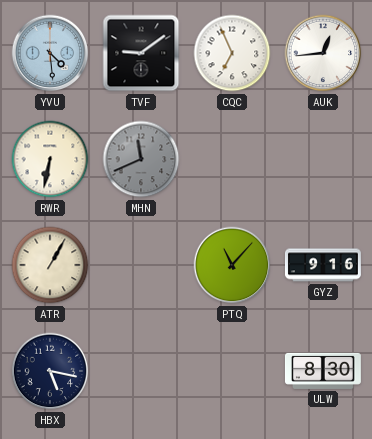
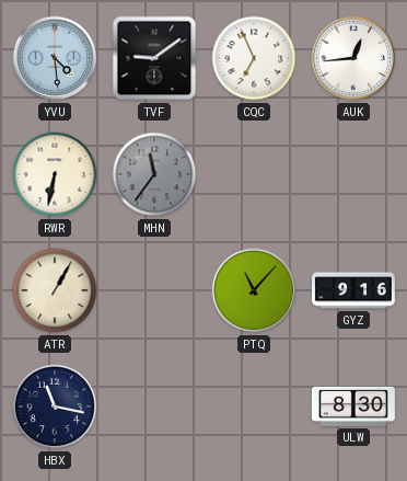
MHN: 11:41 -> 11:36 (154, 174)
HBX: 5:17 -> 11:17 (55, 406)
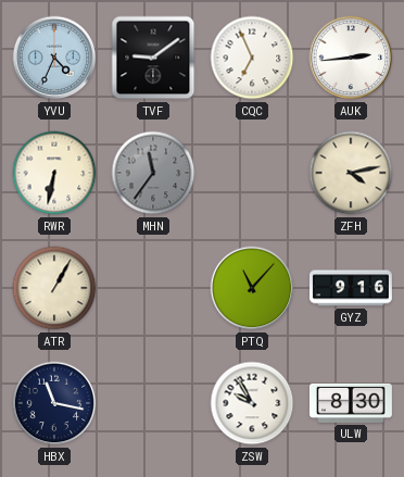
YVU: 4:29 -> 4:34 (54, 58)
AUK: 12:44 -> 2:44 (351, 58)
ZFH: none -> 4:13 (351, 173)
ZSW: none -> 9:55 (252, 403)
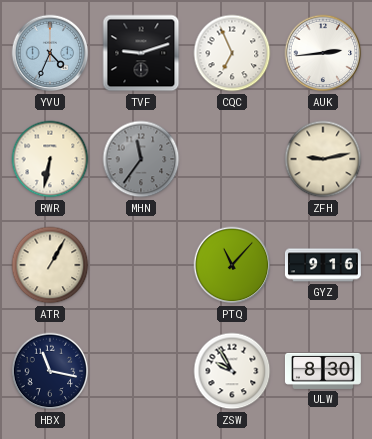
TVF: 9:09 -> 9:12 (141, 53)
ZFH: 4:13 -> 9:13 (323, 159)
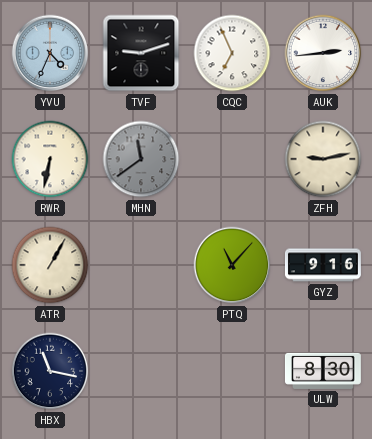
MHN: 11:36 -> 11:39 (141, 159)
ZSW: 9:55 -> none (232, 371)
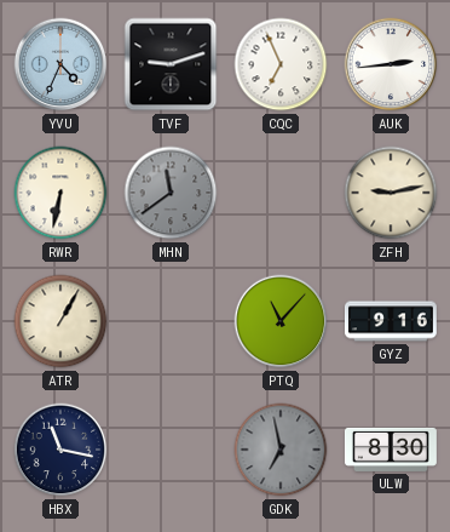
GDK: none -> 6:58 (281, 450)
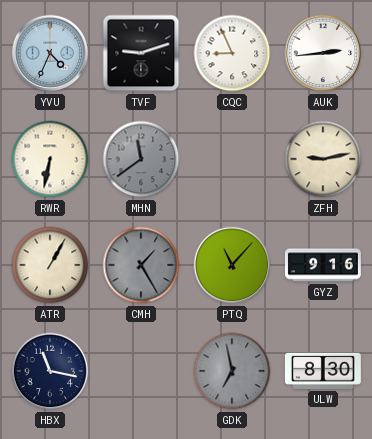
CQC: 6:56 -> 8:56 (232, 53)
CMH: none -> 1:25 (141, 265)
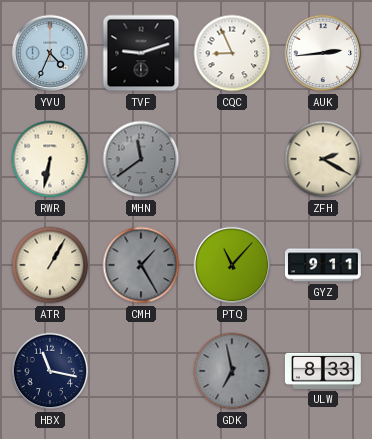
ZFH: 9:13 -> 2:20 (323, 159)
GYZ: 9:16 -> 9:11 (323, 265)
ULW: 8:30 -> 8:33 (323, 371)
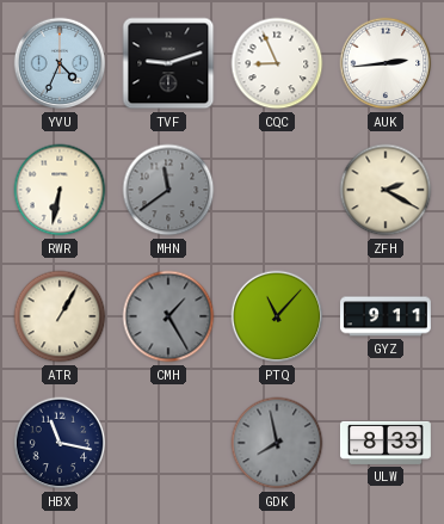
GDK: 6:58 -> 7:58 (277, 443)
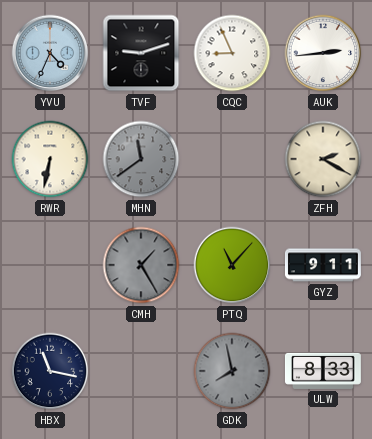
ATR: 1:05 -> none (60, 316)
